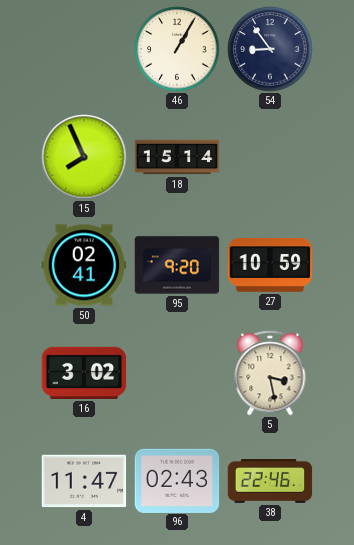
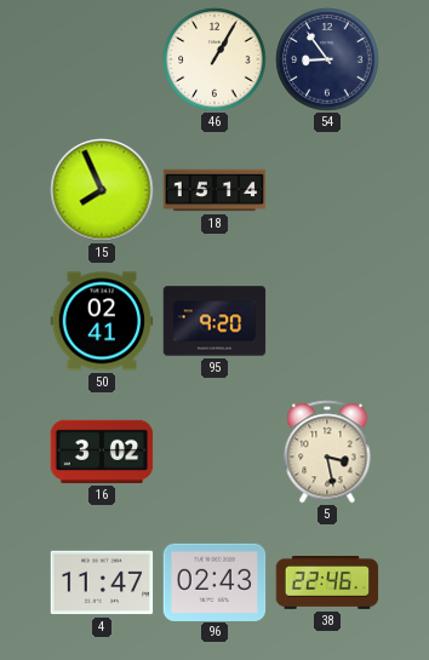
27: 10:59 -> none (270, 265)
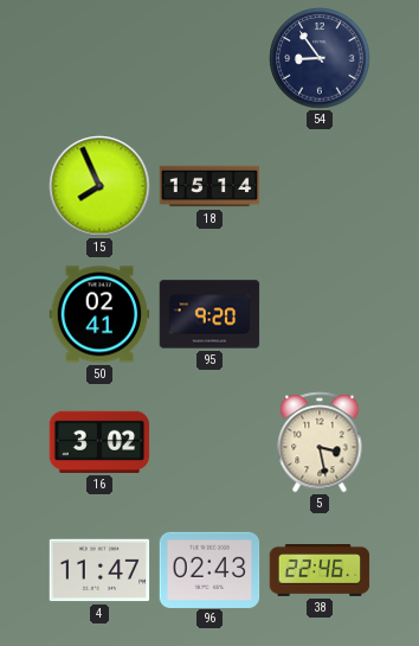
46: 1:05 -> none (215, 59)
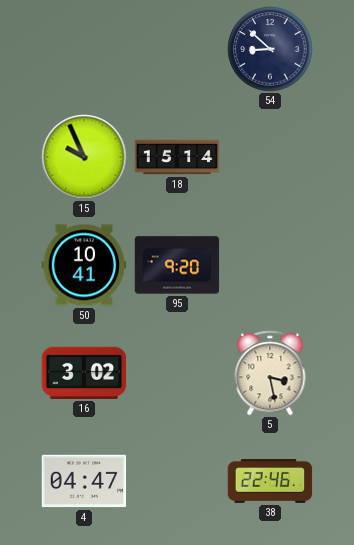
54: 8:54 -> 8:52 (270, 49)
15: 7:56 -> 9:56 (84, 157)
50: 02:41 -> 10:41 (84, 265)
4: 11:47 -> 04:47 (84, 481)
96: 02:43 -> none (209, 569)
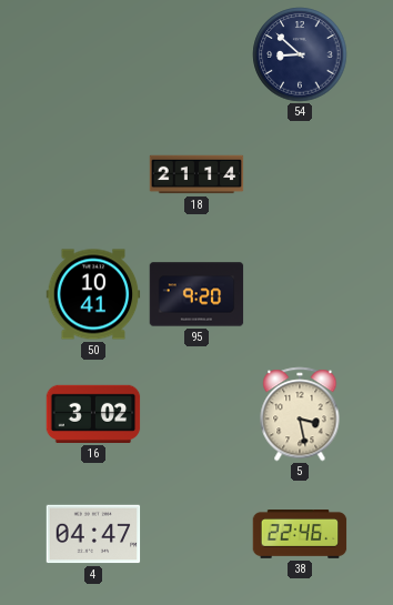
15: 9:56 -> none (84, 157)
18: 15:14 -> 21:14 (196, 174)
